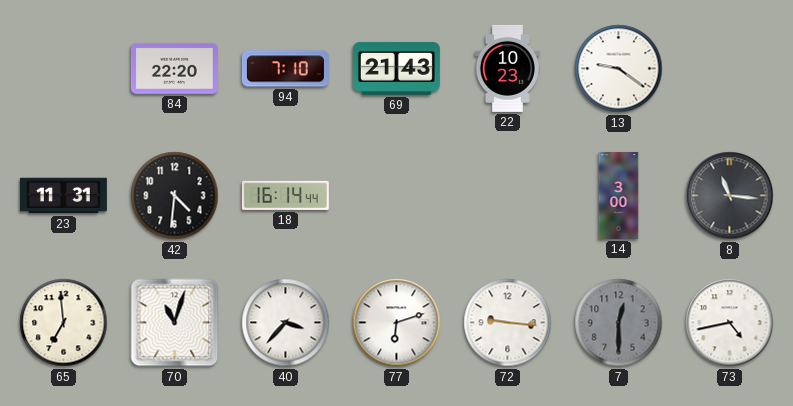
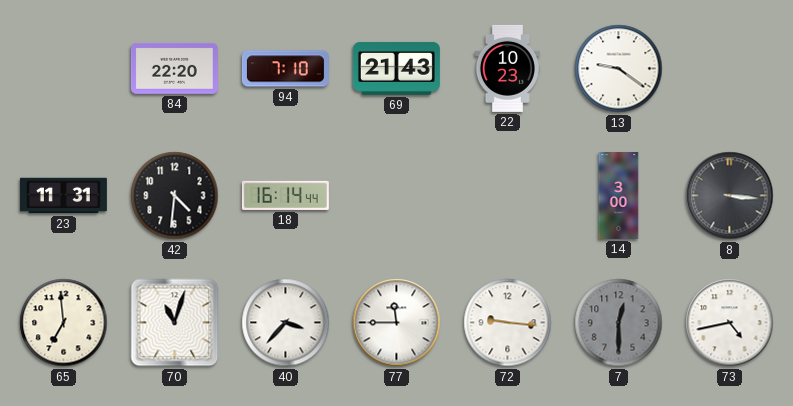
8: 11:16 -> 3:16 (730, 196)
77: 6:12 -> 11:45 (397, 323)
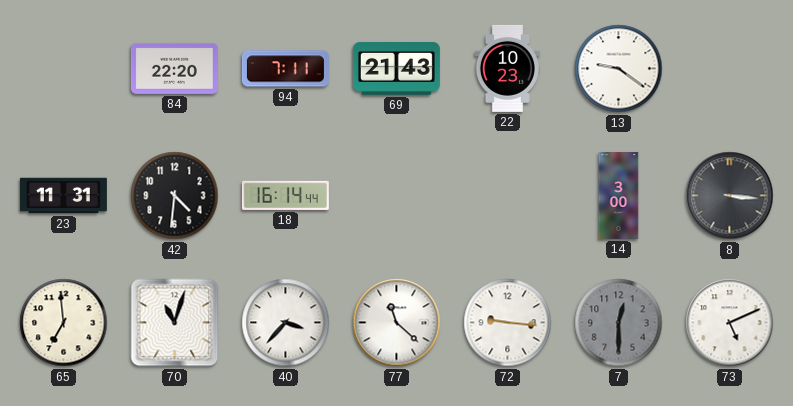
94: 7:10 -> 7:11 (285, 69)
77: 11:45 -> 11:22 (397, 323)
73: 4:43 -> 5:11 (730, 323)
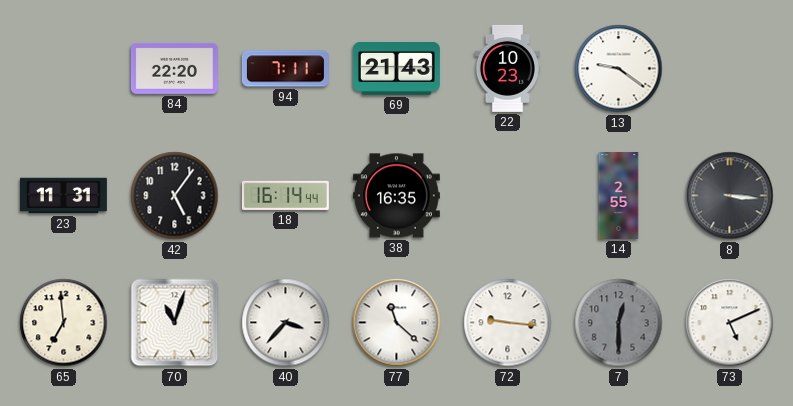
42: 4:31 -> 5:06 (175, 196)
38: none -> 16:35 (396, 196)
14: 3:00 -> 2:55 (619, 195)
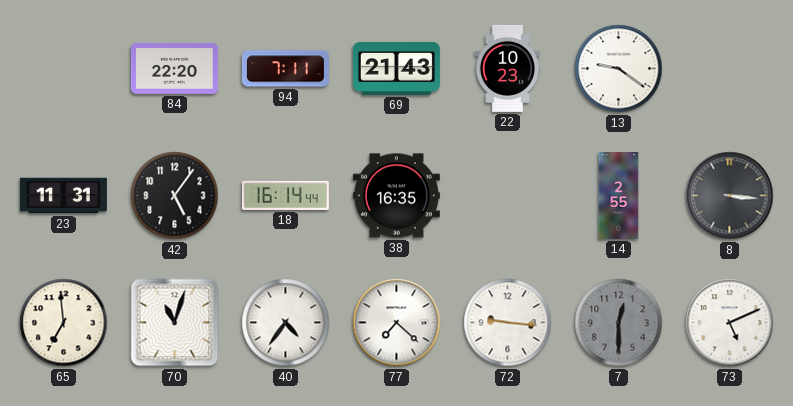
40: 3:37 -> 4:36 (286, 323)
77: 11:22 -> 7:22 (397, 323)
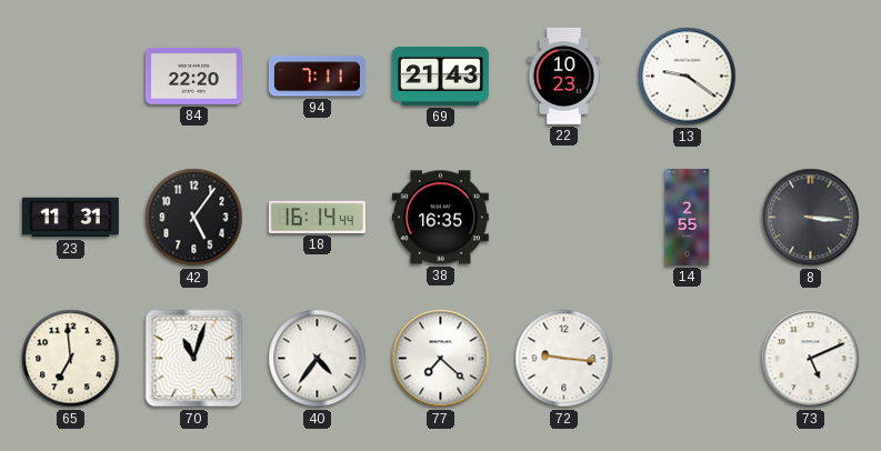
7: 12:30 -> none (619, 323)
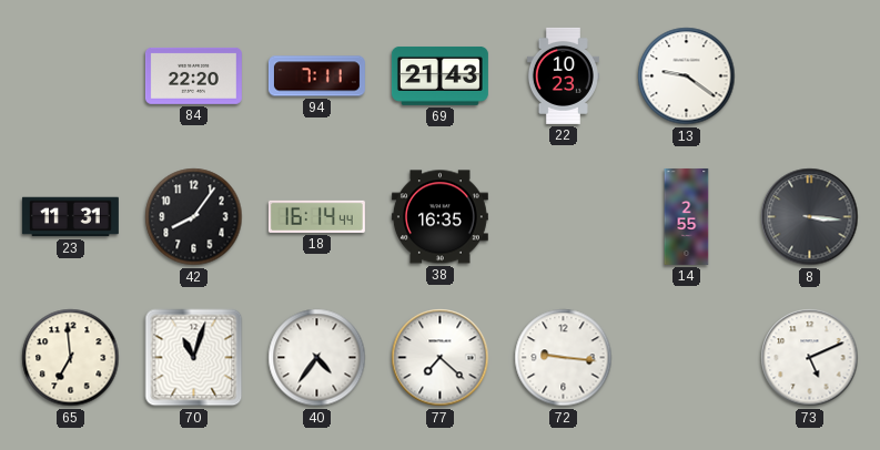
42: 5:06 -> 8:06 (194, 217)
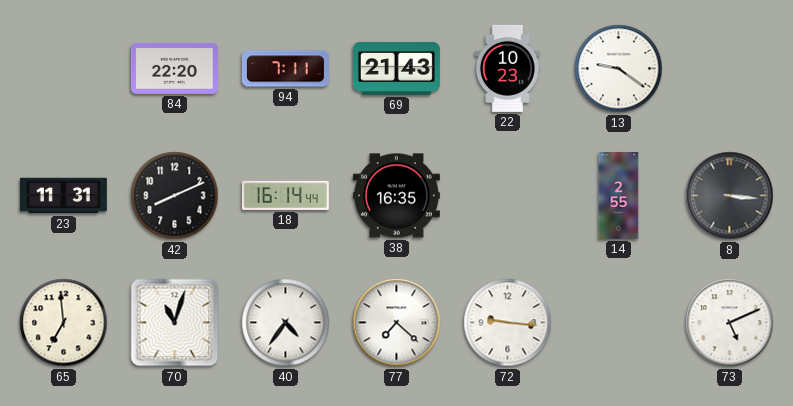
42: 8:06 -> 8:11 (175, 196)
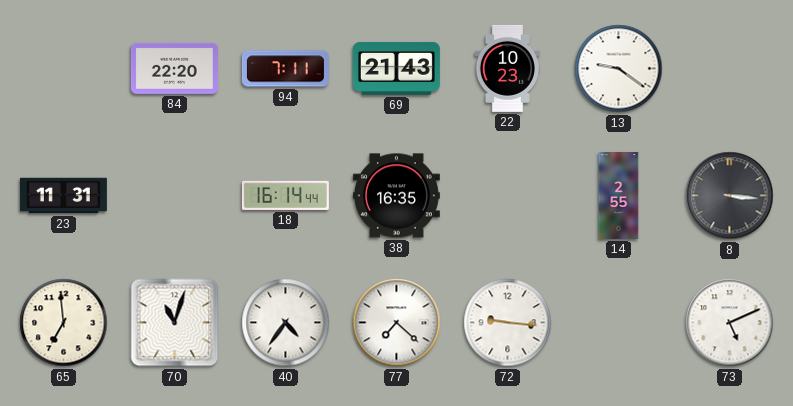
42: 8:11 -> none (175, 196)
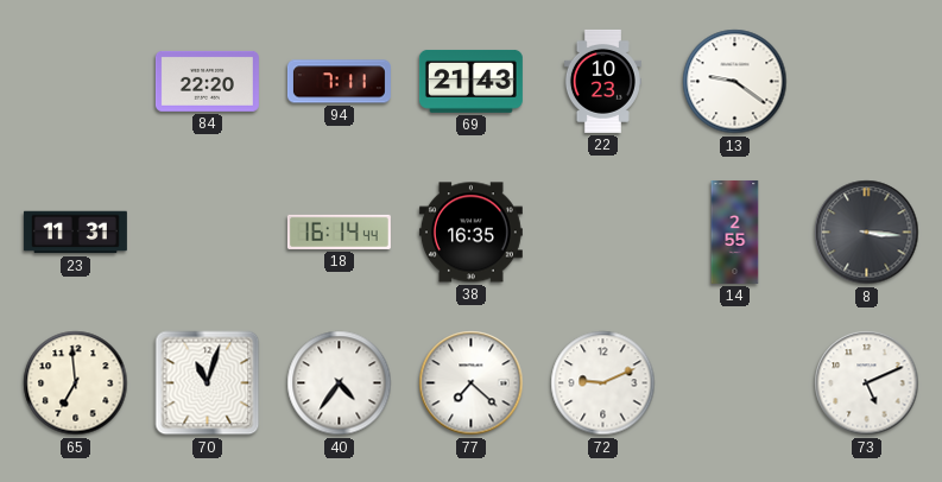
72: 9:16 -> 9:11 (603, 383)
